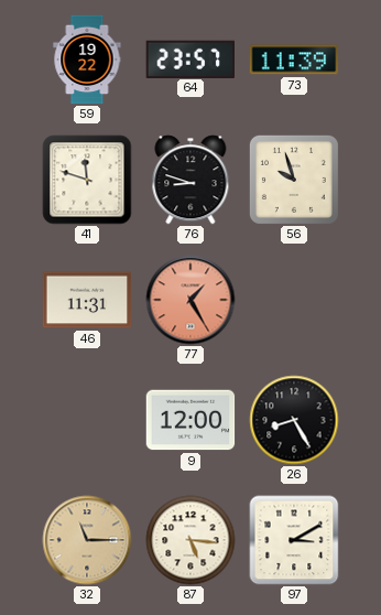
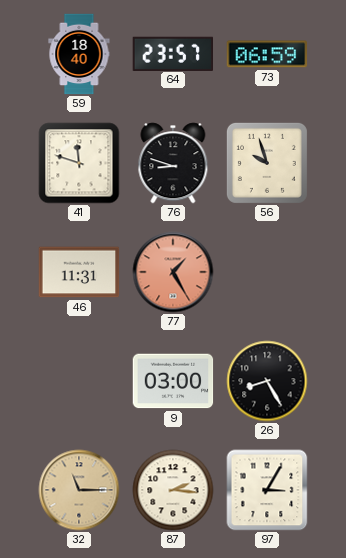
59: 19:22 -> 18:40 (79, 54)
73: 11:39 -> 06:59 (267, 54)
9: 12:00 -> 03:00 (173, 381)
87: 5:16 -> 2:16 (173, 490)
97: 3:10 -> 3:05 (267, 490)
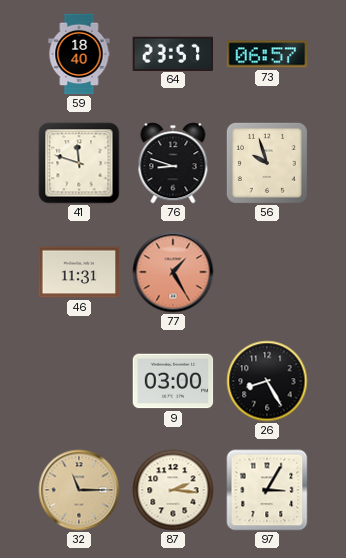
73: 06:59 -> 06:57 (267, 54)
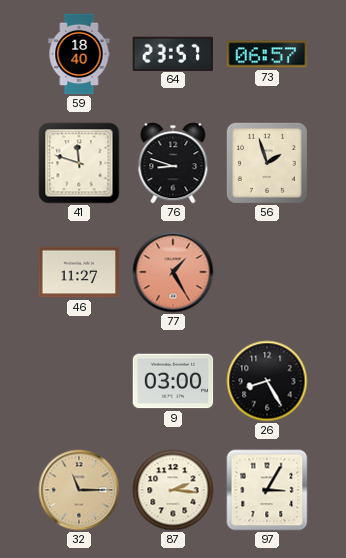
56: 9:57 -> 1:57 (267, 163)
46: 11:31 -> 11:27 (79, 272)
